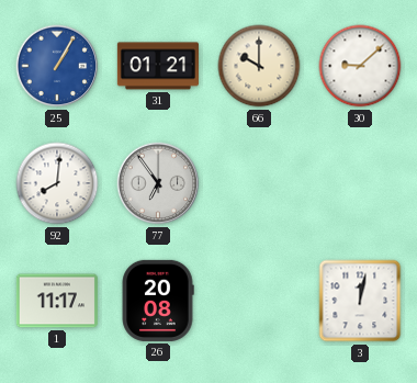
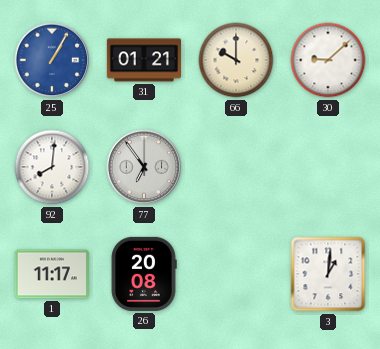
3: 12:02 -> 1:01 (328, 274)
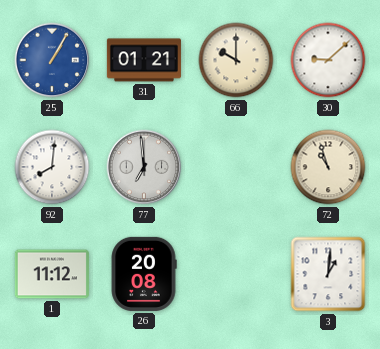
77: 6:54 -> 6:59 (144, 167)
72: none -> 10:57 (328, 167)
1: 11:17 -> 11:12 (52, 274)
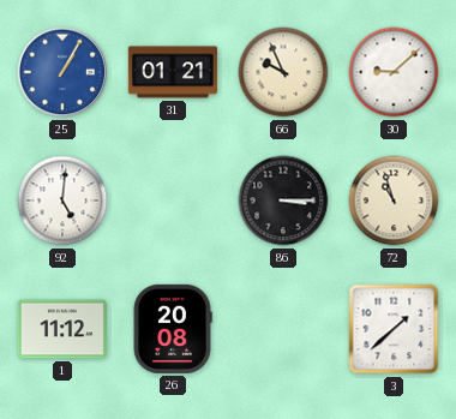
66: 10:00 -> 9:56 (283, 72)
92: 8:01 -> 5:01 (62, 200)
77: 6:59 -> none (144, 167)
86: none -> 3:15 (283, 200)
3: 1:01 -> 1:38 (394, 329)
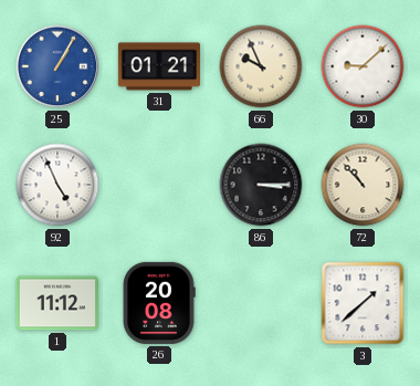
92: 5:01 -> 4:56 (57, 185)
72: 10:57 -> 10:53 (363, 185)
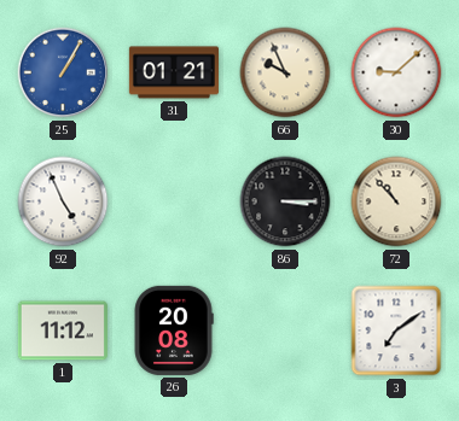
3: 1:38 -> 7:09 (396, 331)
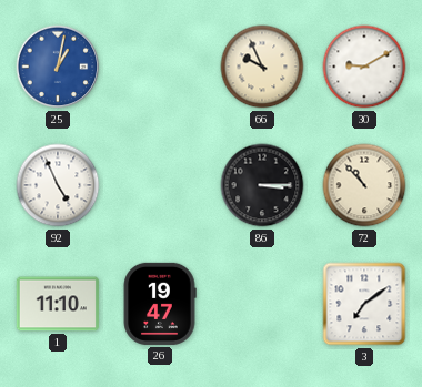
25: 1:05 -> 1:02 (58, 67)
31: 01:21 -> none (174, 72)
30: 9:08 -> 9:10 (364, 67)
1: 11:12 -> 11:10 (58, 304)
26: 20:08 -> 19:47 (160, 304)
